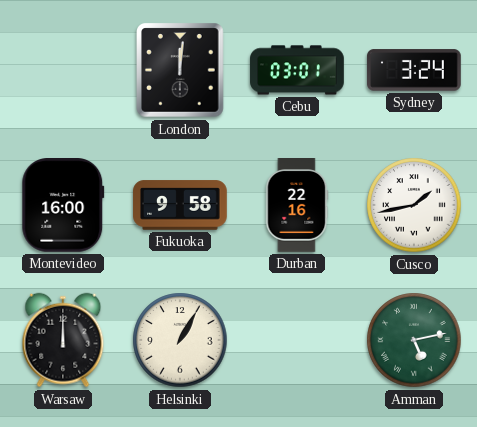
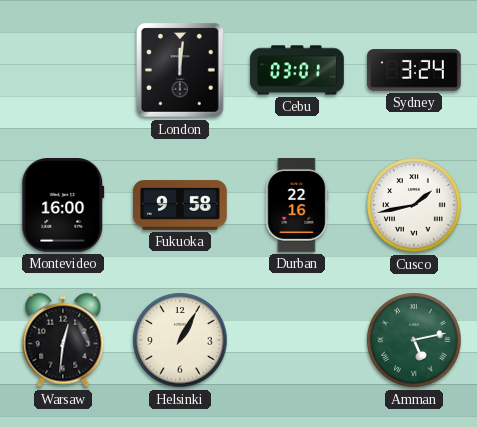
Warsaw: 12:00 -> 12:31 (63, 340)
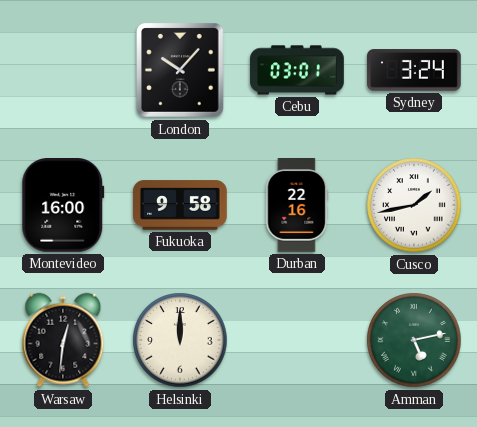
London: 12:01 -> 10:07 (181, 70)
Helsinki: 1:05 -> 12:00 (180, 340)
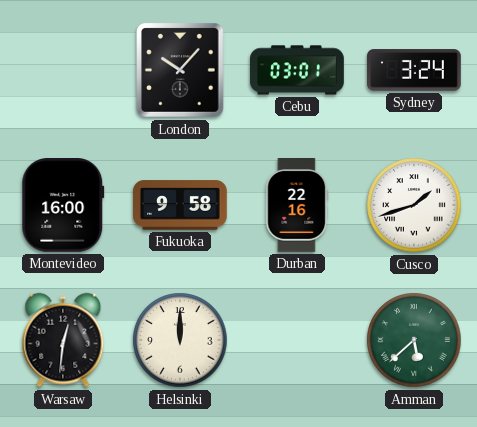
Cusco: 1:43 -> 1:42 (414, 205)
Amman: 5:13 -> 5:38 (414, 340)
